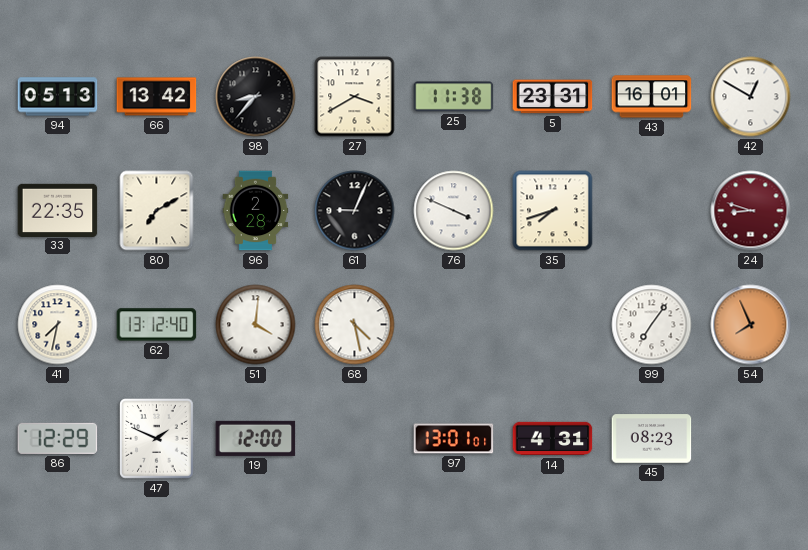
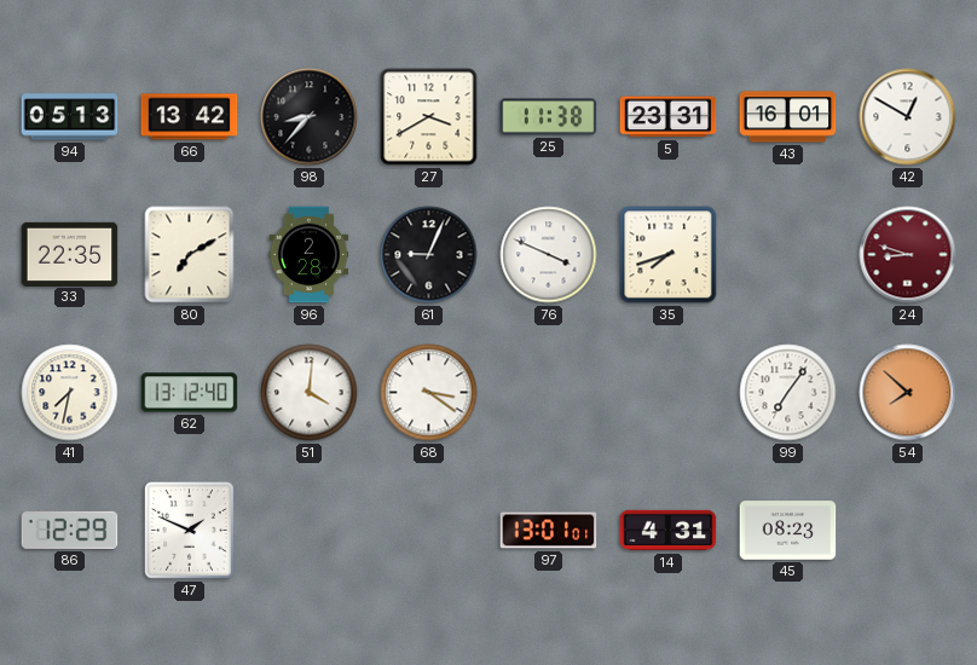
68: 4:28 -> 3:21 (429, 393)
54: 7:56 -> 7:52 (908, 393)
19: 12:00 -> none (256, 438)
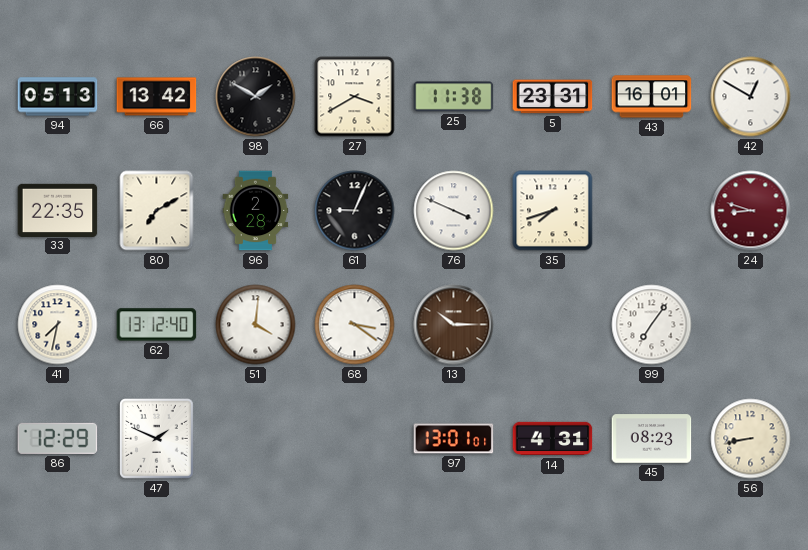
98: 8:37 -> 1:50 (256, 97)
13: none -> 10:15 (454, 325)
54: 7:52 -> none (908, 393)
56: none -> 8:43 (751, 439)
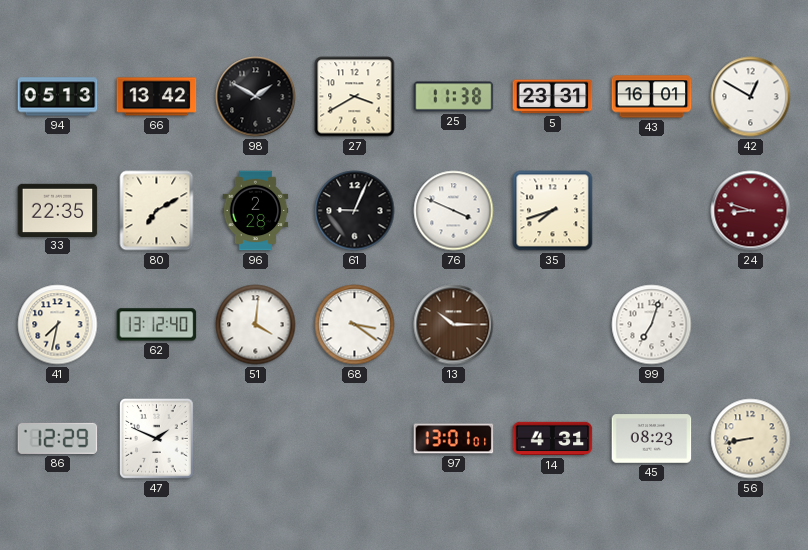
99: 7:06 -> 7:03 (652, 325)
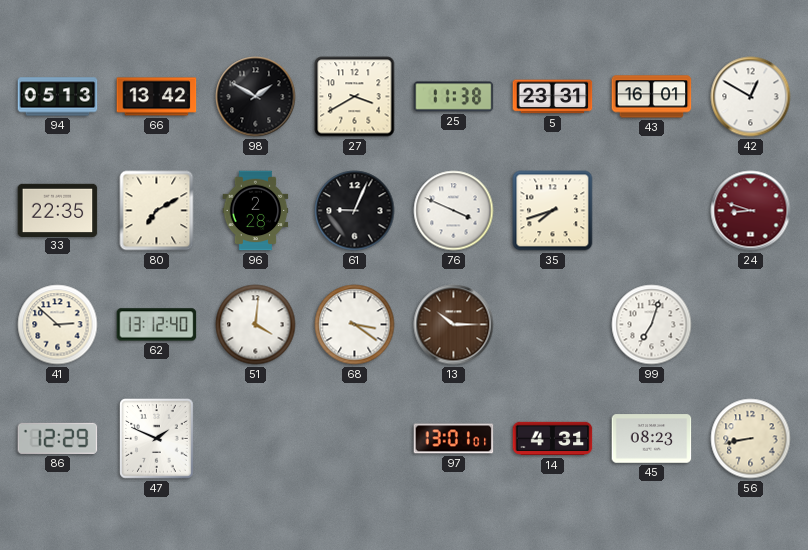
41: 7:32 -> 2:52 (58, 325)
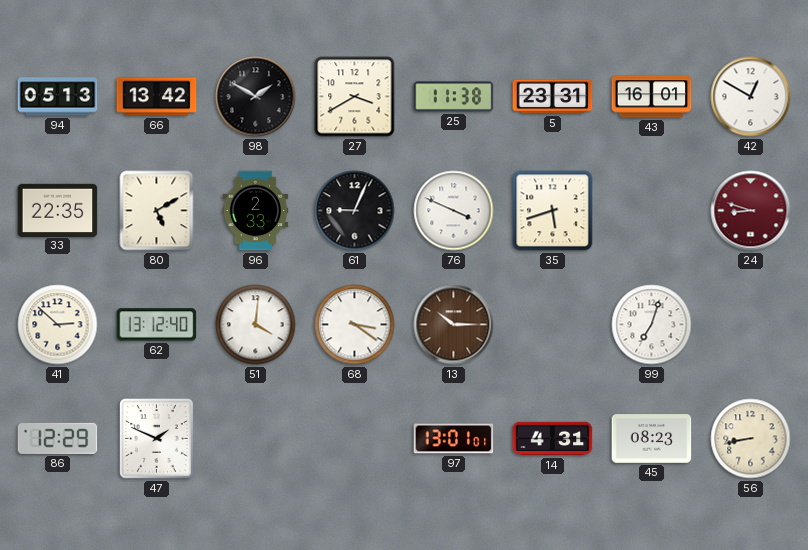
80: 7:10 -> 5:10 (157, 211)
96: 2:28 -> 2:33 (256, 211)
35: 7:42 -> 5:42 (553, 211)
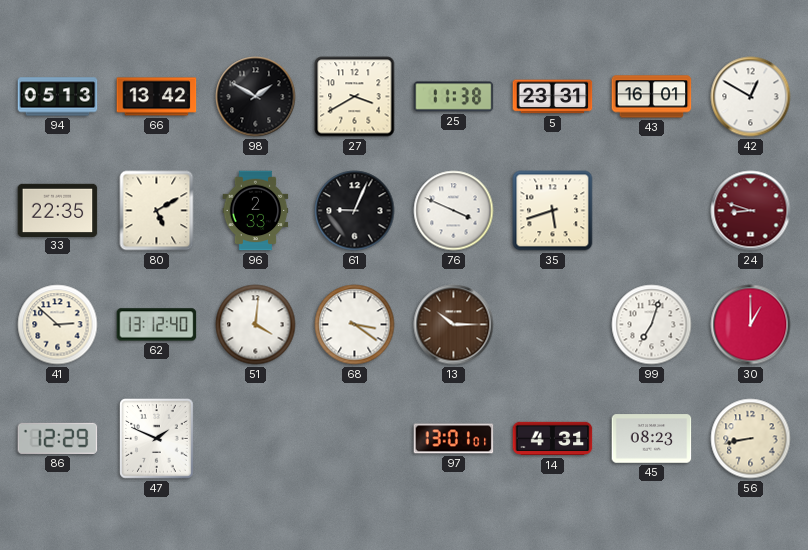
30: none -> 1:00 (751, 325)
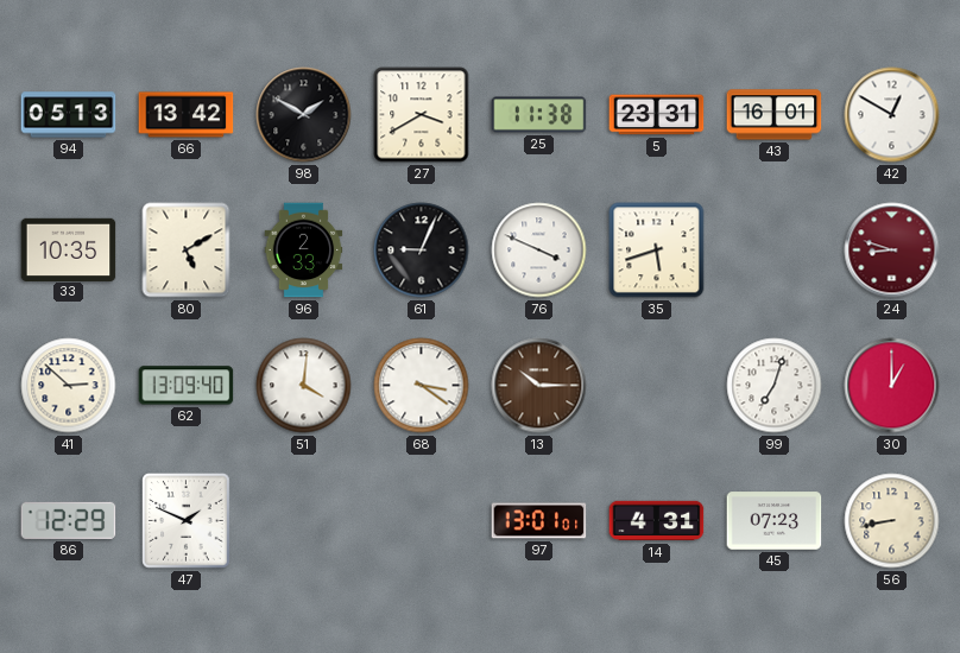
33: 22:35 -> 10:35 (69, 249)
62: 13:12 -> 13:09 (187, 386)
45: 08:23 -> 07:23 (775, 521)
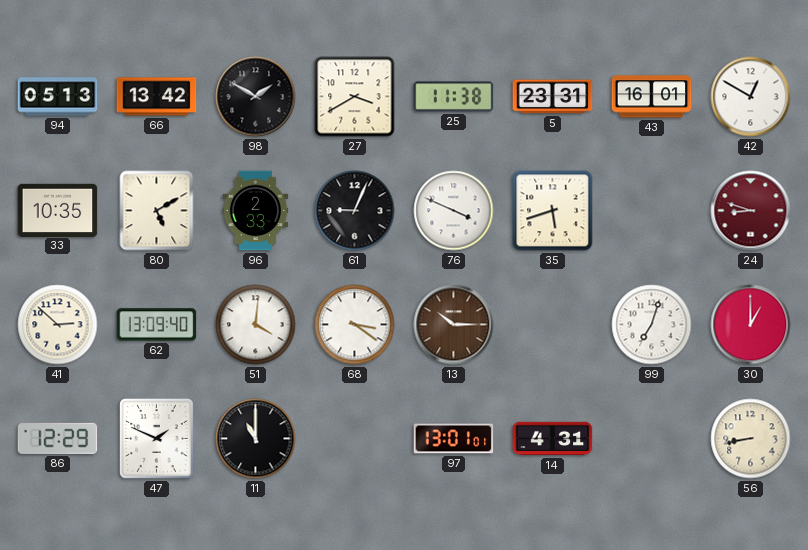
11: none -> 11:00 (256, 439)
45: 07:23 -> none (775, 521)
